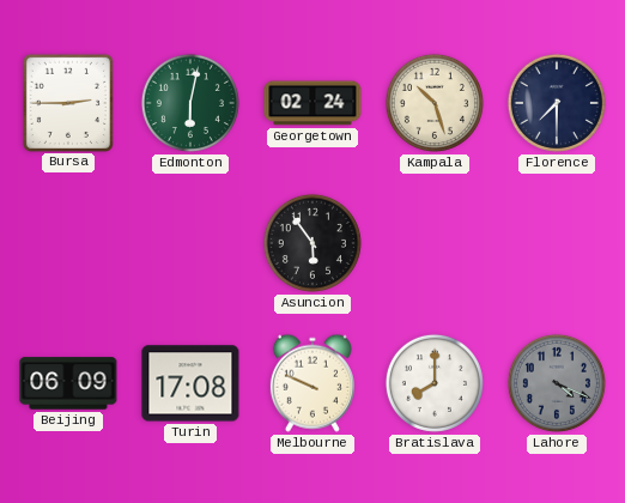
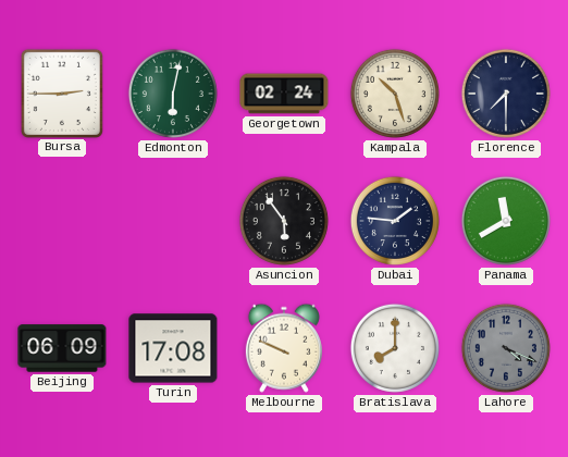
Dubai: none -> 1:46 (395, 221)
Panama: none -> 11:40 (506, 221)
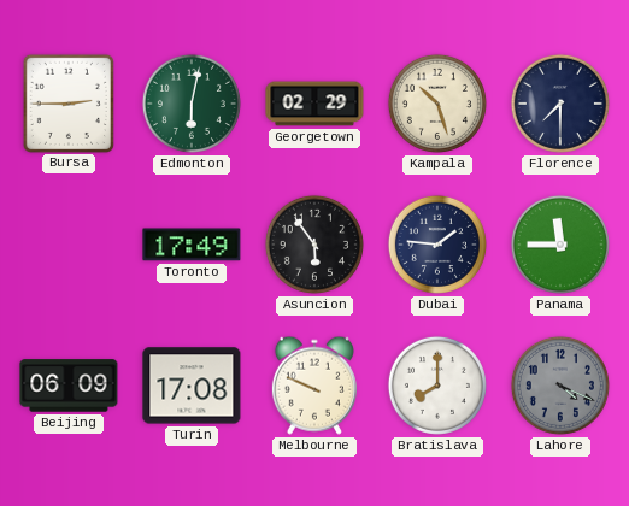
Georgetown: 02:24 -> 02:29 (314, 104)
Toronto: none -> 17:49 (192, 245)
Panama: 11:40 -> 11:45 (560, 245)
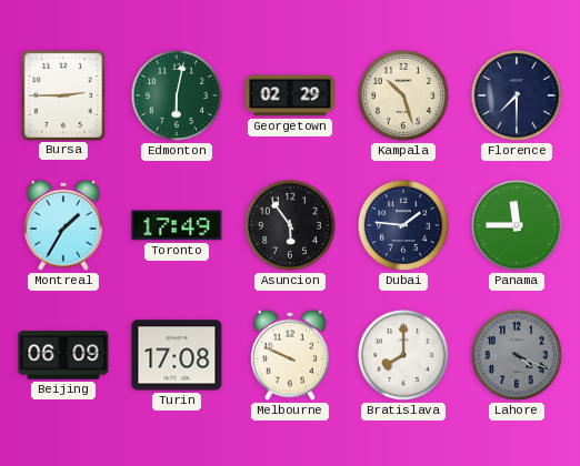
Montreal: none -> 1:35 (63, 225)
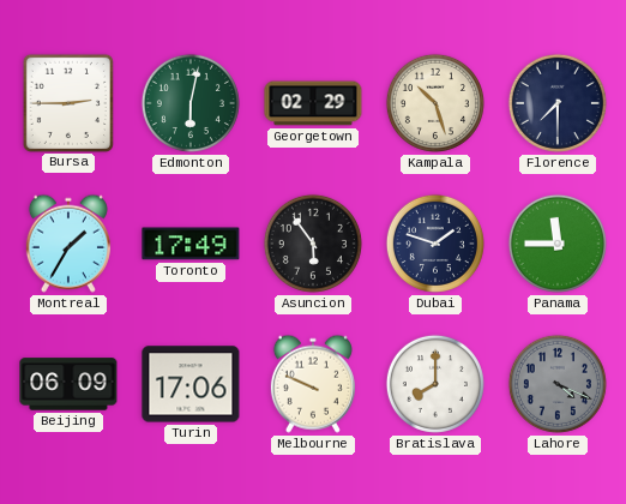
Dubai: 1:46 -> 1:48 (435, 244)
Turin: 17:08 -> 17:06 (191, 384)
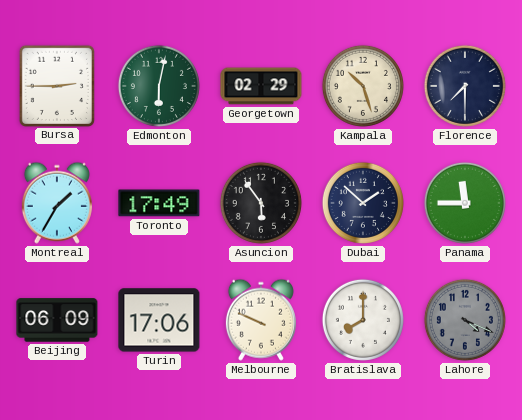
Dubai: 1:48 -> 1:52 (363, 203)
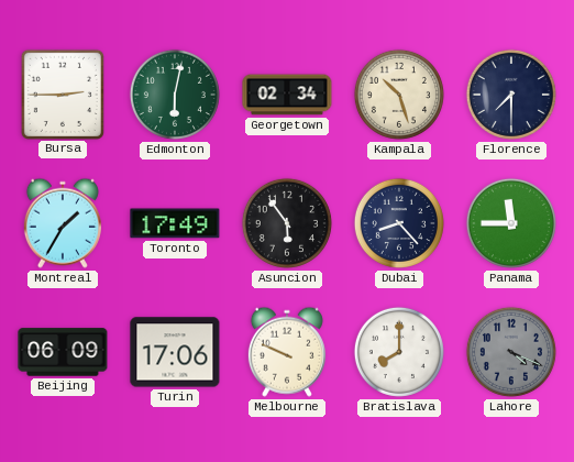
Georgetown: 02:29 -> 02:34 (287, 95)
Dubai: 1:52 -> 8:23 (399, 223)
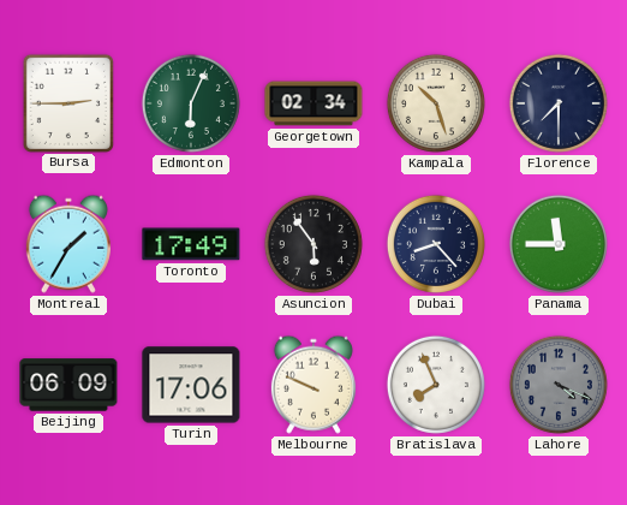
Edmonton: 6:02 -> 6:04 (191, 103)
Bratislava: 8:00 -> 7:56 (436, 385)
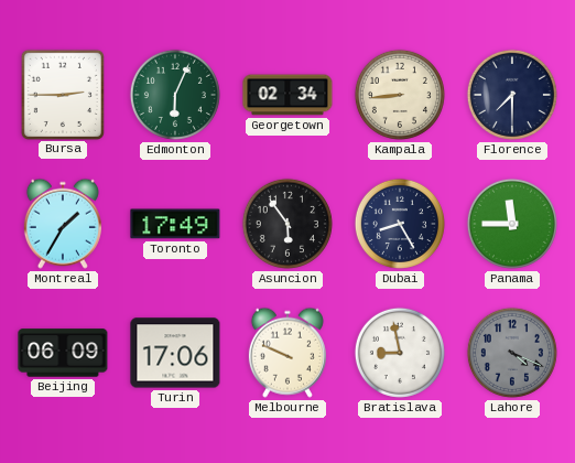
Kampala: 10:27 -> 8:44 (400, 95)
Dubai: 8:23 -> 8:25 (400, 224)
Bratislava: 7:56 -> 8:58 (400, 353)
